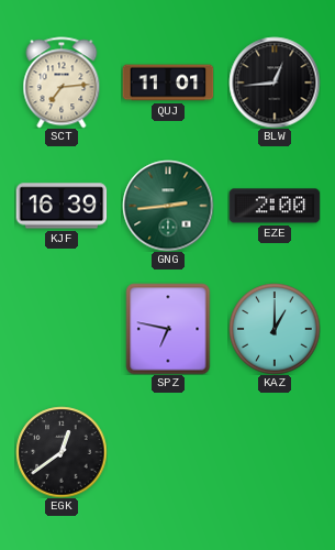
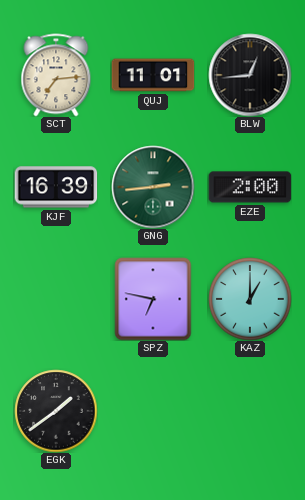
EGK: 12:39 -> 1:39 (56, 411)
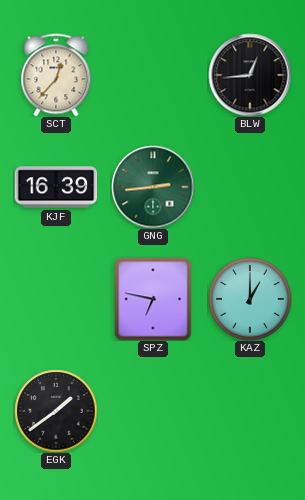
SCT: 7:14 -> 12:37 (56, 75)
QUJ: 11:01 -> none (153, 75)
EZE: 2:00 -> none (250, 187)
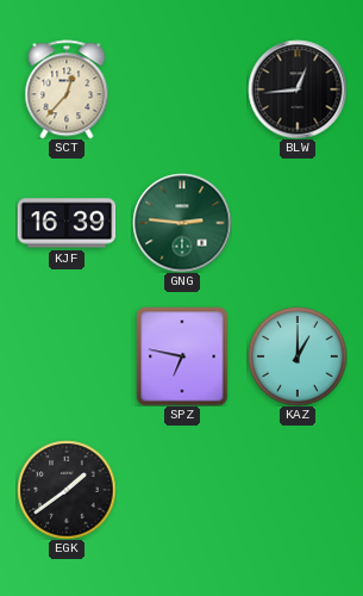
GNG: 2:44 -> 2:46 (182, 223)
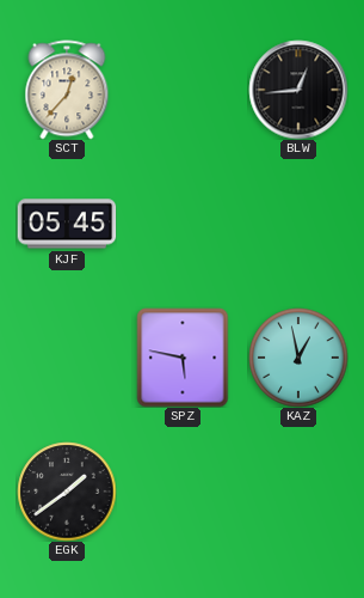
KJF: 16:39 -> 05:45 (67, 224)
GNG: 2:46 -> none (182, 223)
SPZ: 6:47 -> 5:47 (183, 358)
KAZ: 1:00 -> 12:58 (298, 358)
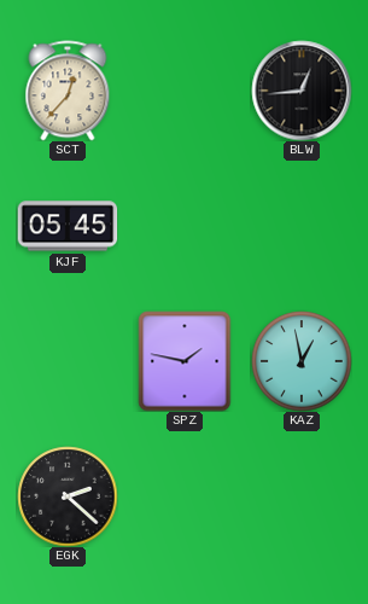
SPZ: 5:47 -> 1:47 (185, 361)
EGK: 1:39 -> 2:22 (68, 496)
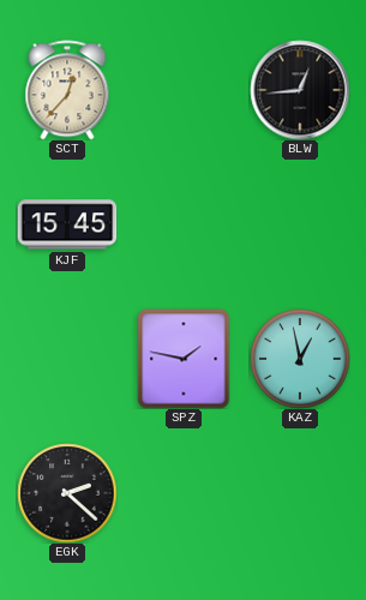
KJF: 05:45 -> 15:45 (67, 224)
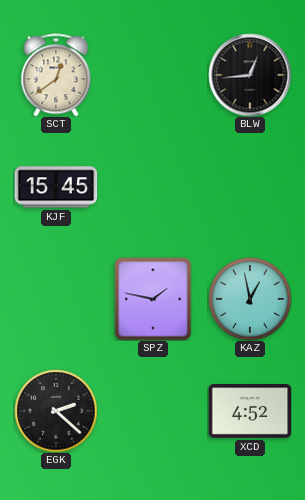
SCT: 12:37 -> 12:39 (56, 75)
XCD: none -> 4:52 (250, 411)
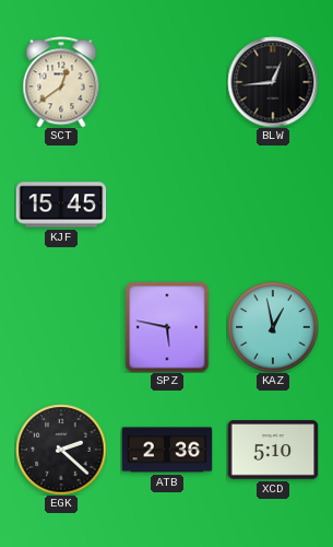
SPZ: 1:47 -> 5:47 (167, 327)
ATB: none -> 2:36 (167, 450)
XCD: 4:52 -> 5:10 (273, 450)
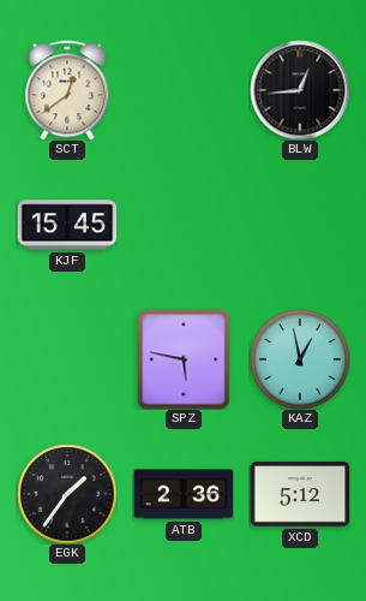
EGK: 2:22 -> 1:36 (67, 494)
XCD: 5:10 -> 5:12 (300, 494)
